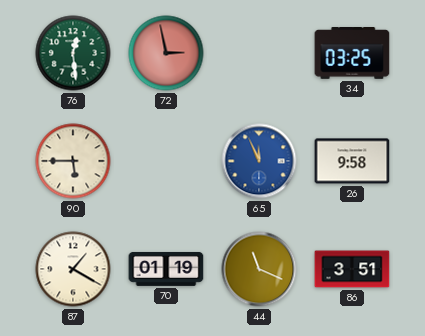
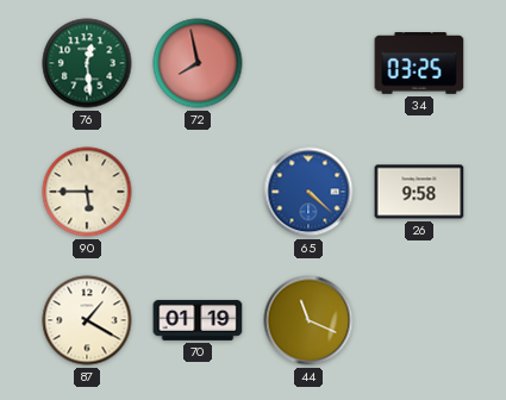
72: 2:58 -> 7:58 (198, 63)
65: 11:56 -> 4:22 (308, 192)
86: 3:51 -> none (352, 269)
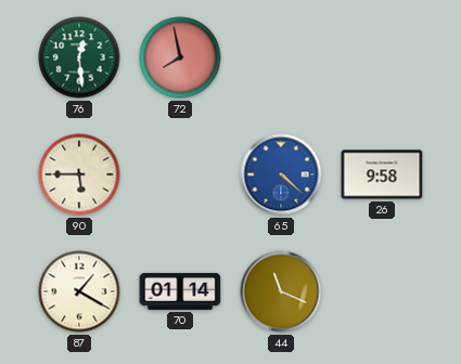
34: 03:25 -> none (419, 64)
70: 01:19 -> 01:14 (180, 291)
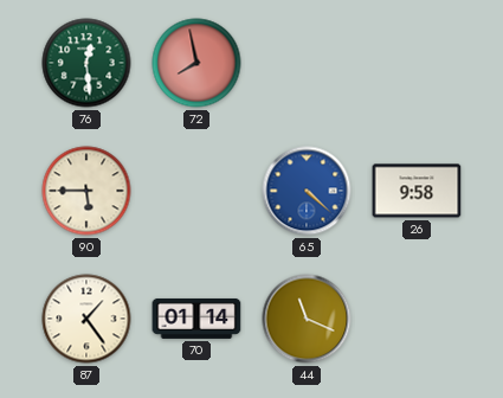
87: 1:20 -> 1:24 (86, 319)
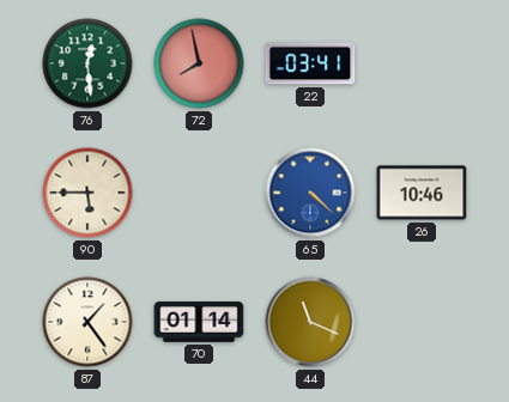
22: none -> 03:41 (310, 63)
26: 9:58 -> 10:46 (422, 193)
